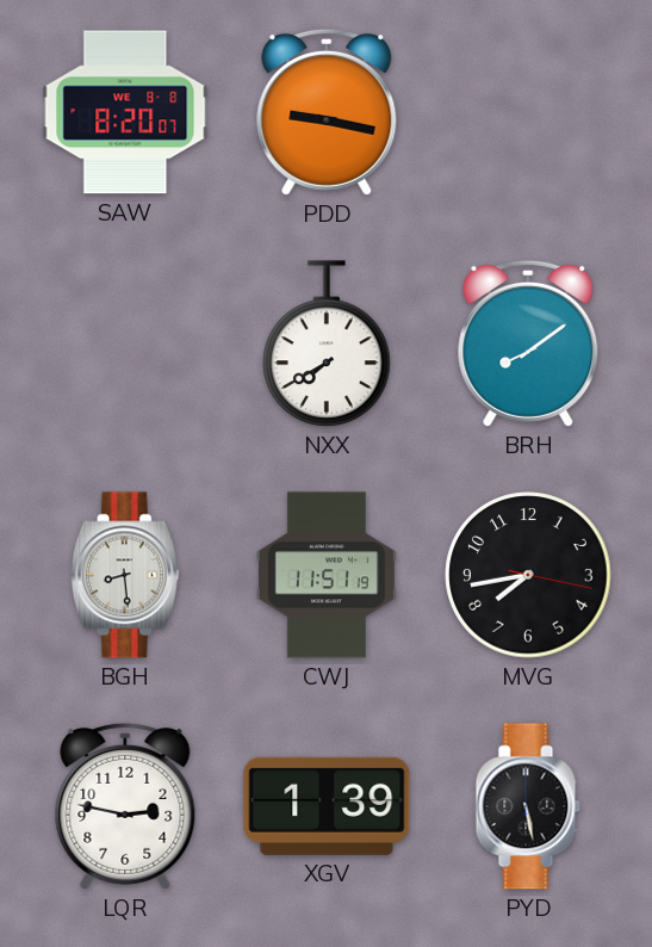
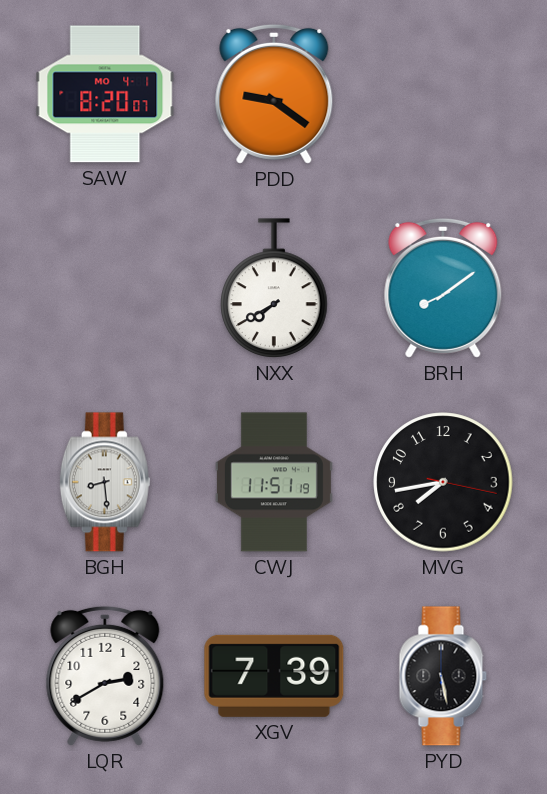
SAW date: WE 8-8 -> MO 4-1 (105, 94)
PDD: 9:17 -> 9:21 (274, 94)
LQR: 2:47 -> 2:40 (105, 676)
XGV: 1:39 -> 7:39 (274, 676)
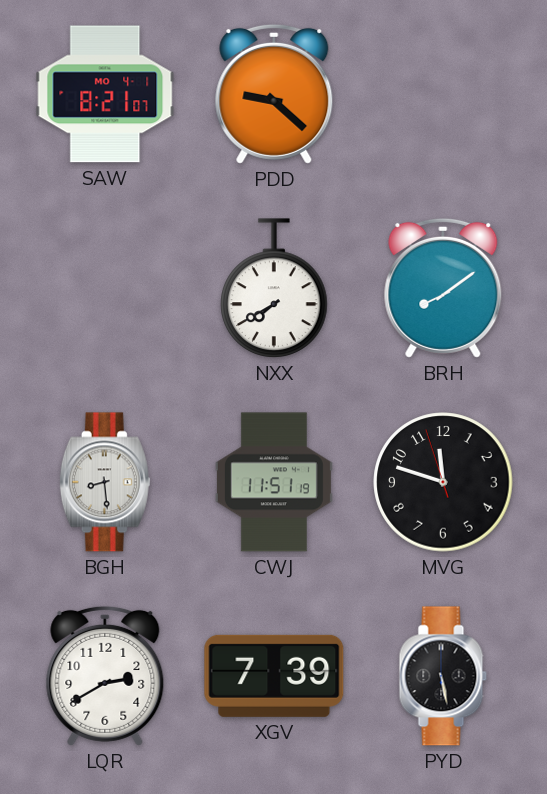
SAW: 8:20 -> 8:21 (105, 94)
PDD: 9:21 -> 9:22 (274, 94)
MVG: 7:43 -> 11:47 (443, 482)
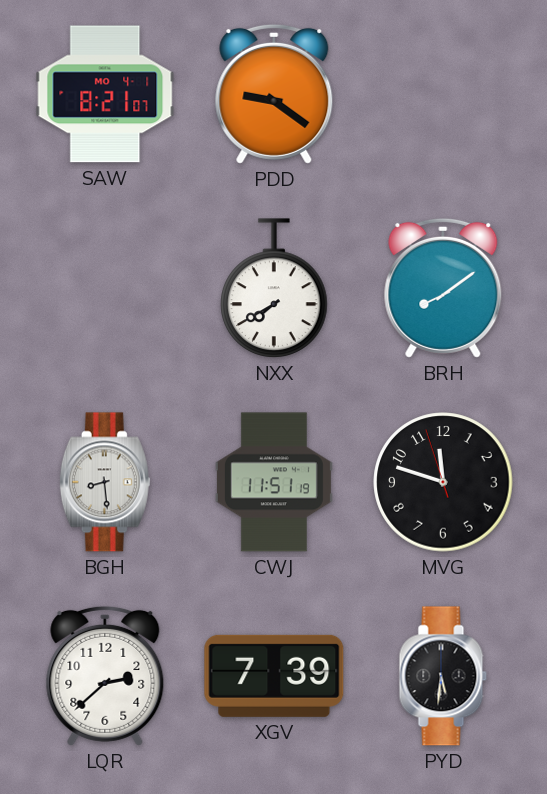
PDD: 9:22 -> 9:21 (274, 94)
LQR: 2:40 -> 2:38 (105, 676)
PYD: 5:28 -> 5:31 (443, 676)
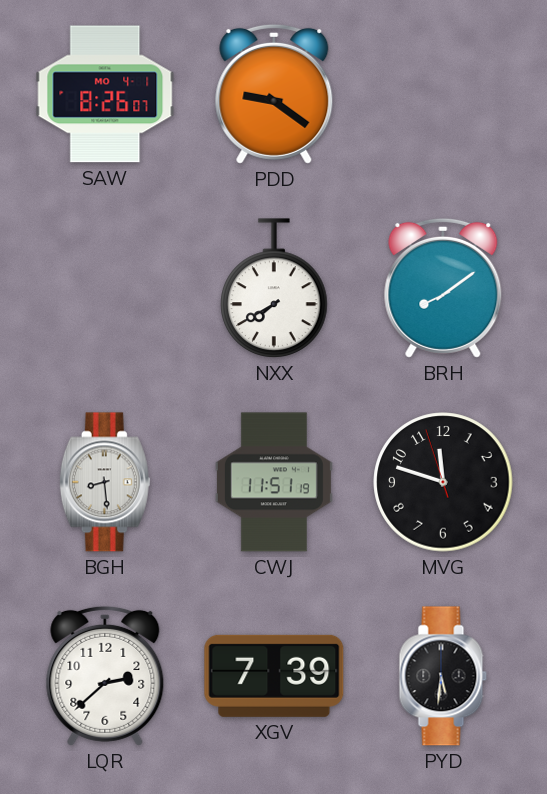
SAW: 8:21 -> 8:26 (105, 94)
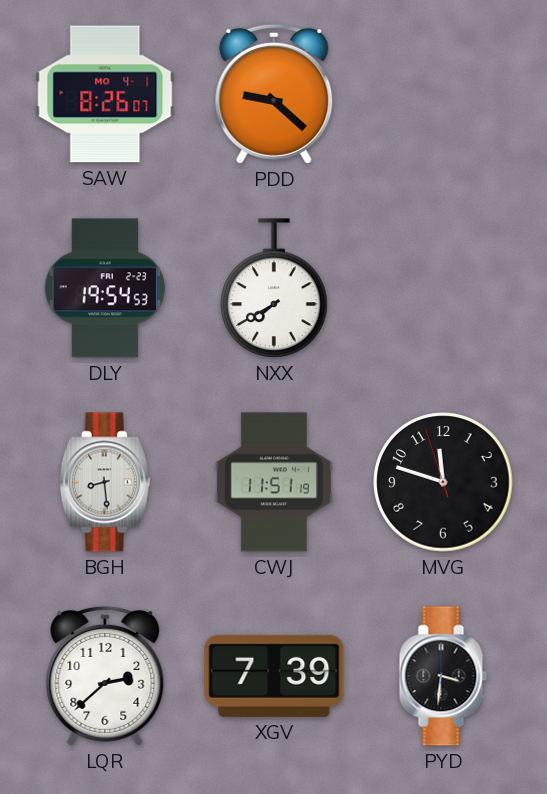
PDD: 9:21 -> 9:22 (274, 94)
DLY: none -> 19:54 (105, 288)
BRH: 8:09 -> none (443, 288)
PYD: 5:31 -> 3:31 (443, 676)
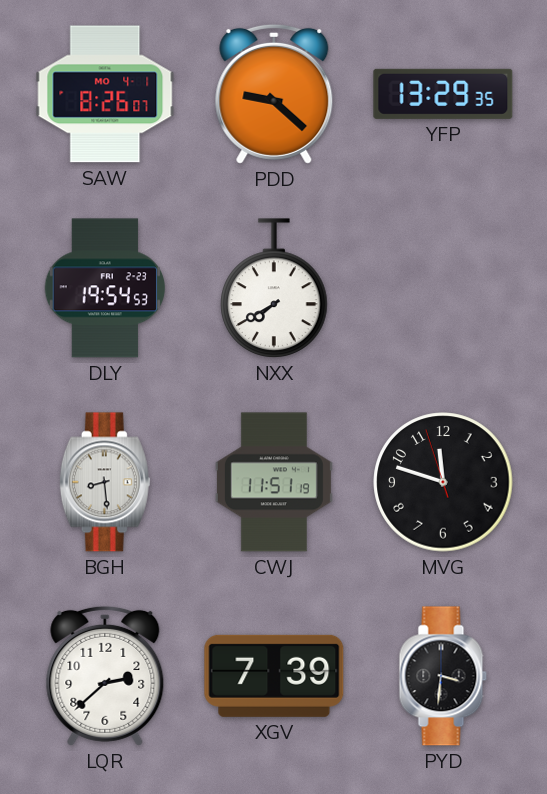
YFP: none -> 13:29 (443, 94)
